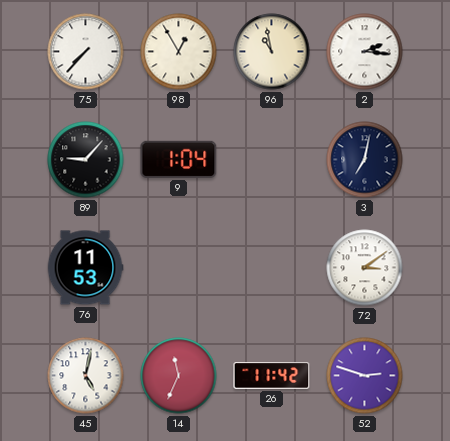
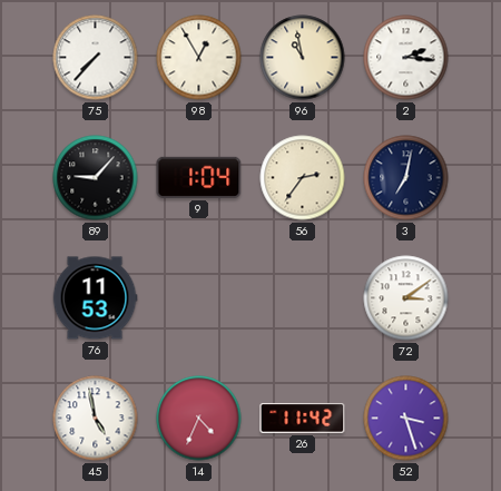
56: none -> 2:36 (303, 178)
45: 5:02 -> 4:58 (96, 419)
14: 11:34 -> 4:34 (199, 419)
52: 2:48 -> 3:27 (406, 419)
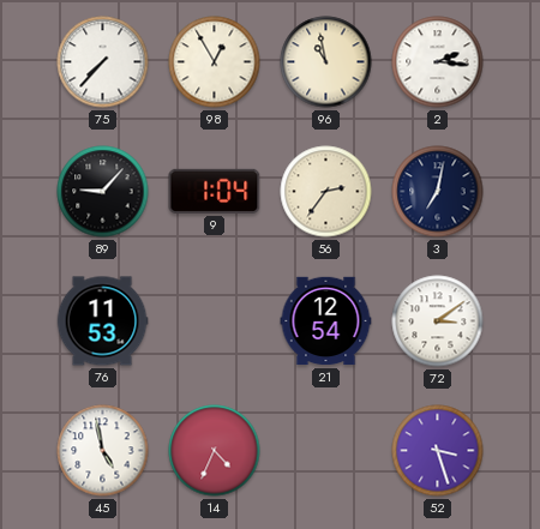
21: none -> 12:54 (326, 321)
26: 11:42 -> none (303, 419)
